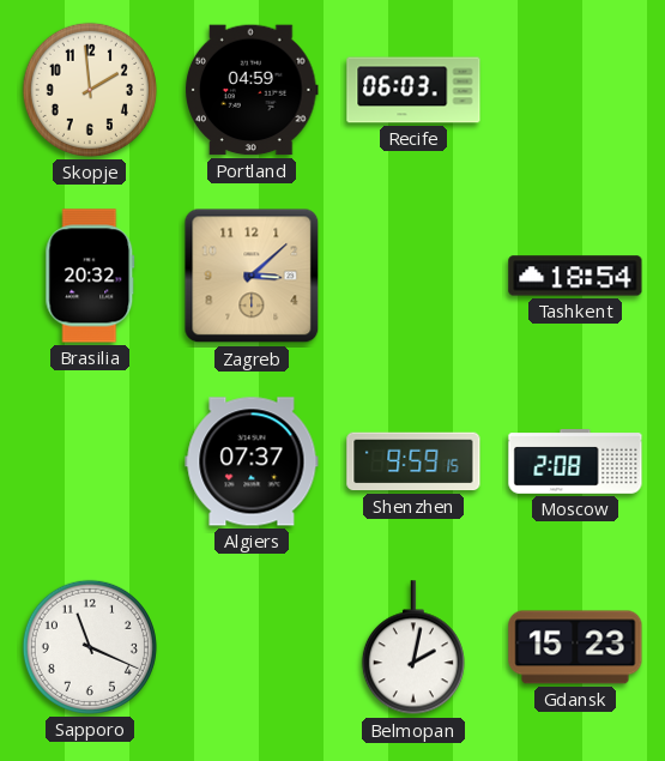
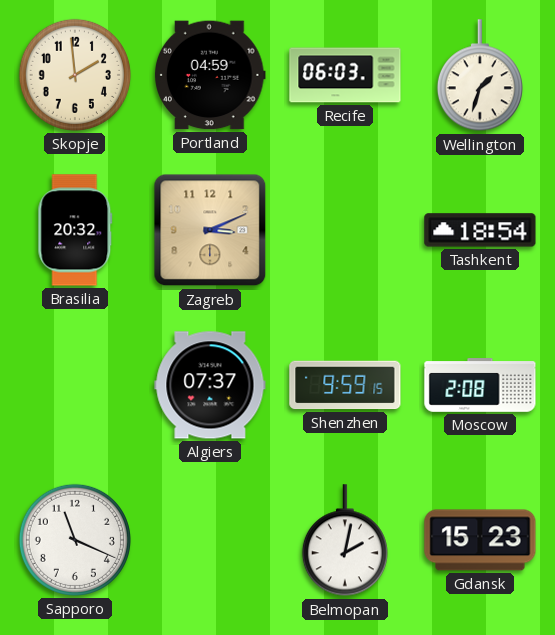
Wellington: none -> 1:33 (480, 76)
Zagreb: 3:08 -> 3:11 (210, 230)
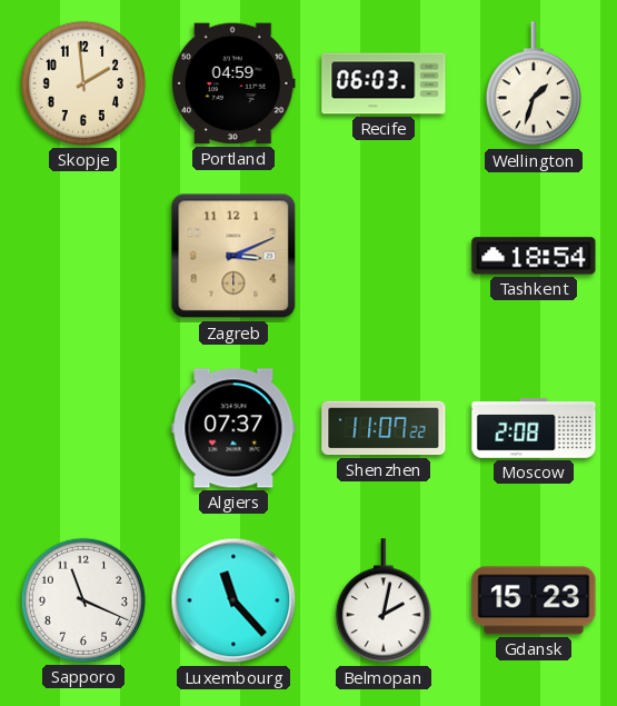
Brasilia: 20:32 -> none (75, 230)
Shenzhen: 9:59 -> 11:07 (384, 428)
Luxembourg: none -> 11:23 (233, 600)
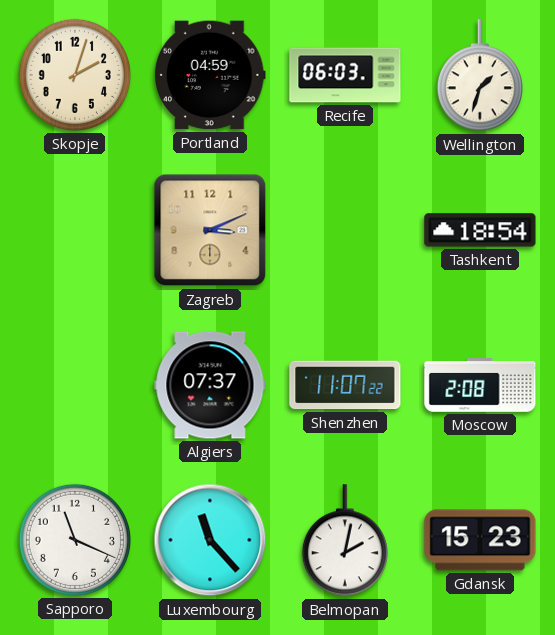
Skopje: 1:59 -> 2:03 (75, 75)
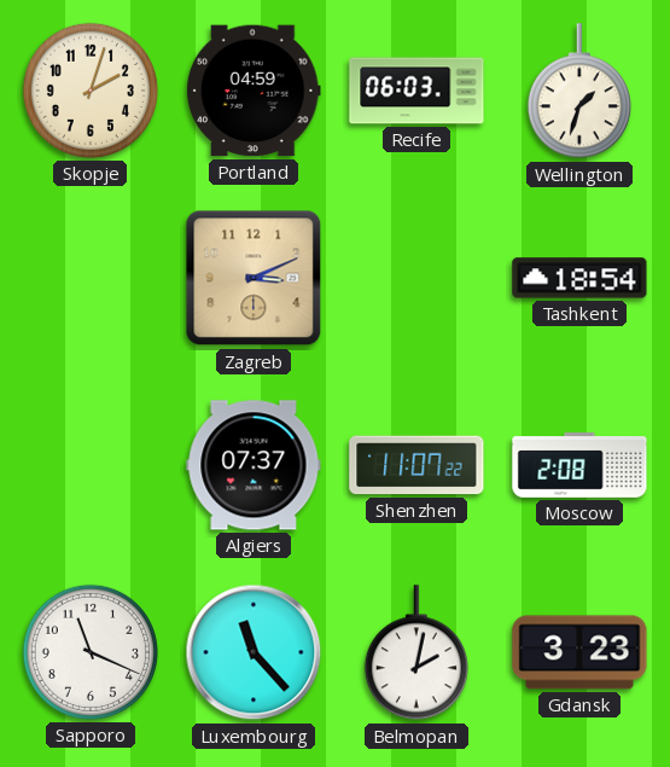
Gdansk: 15:23 -> 3:23 (579, 652)
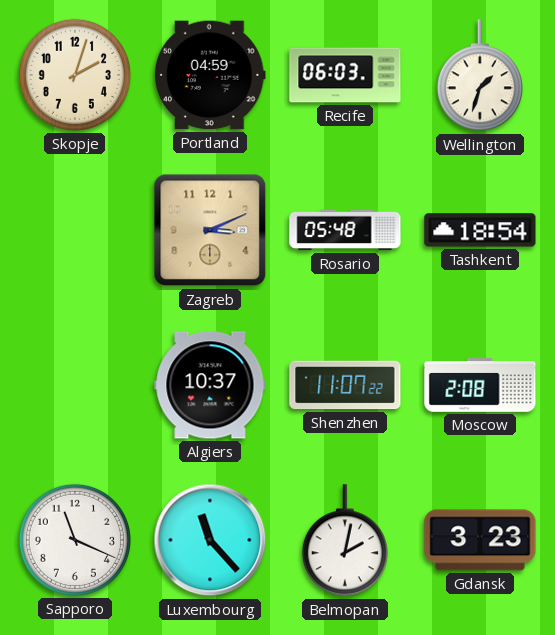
Rosario: none -> 05:48 (345, 230)
Algiers: 07:37 -> 10:37 (210, 385)
